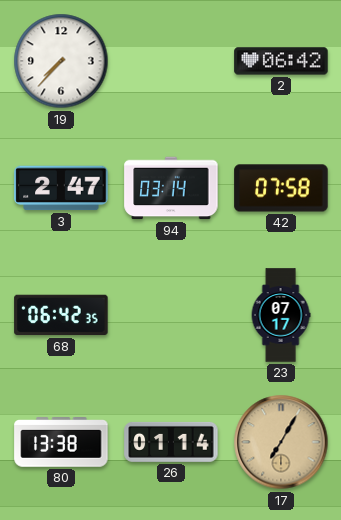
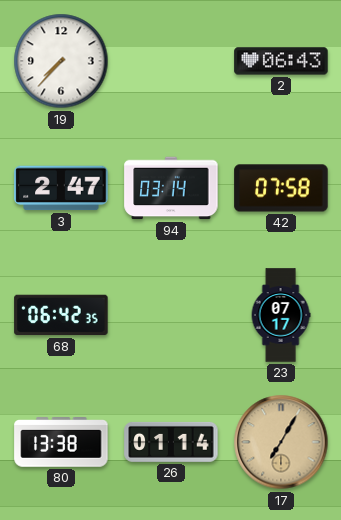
2: 06:42 -> 06:43 (281, 61)
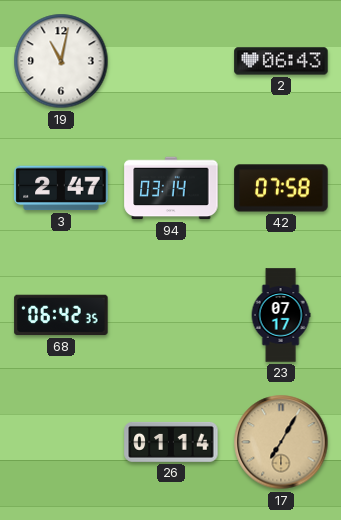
19: 7:37 -> 11:02 (61, 61)
80: 13:38 -> none (61, 443)
